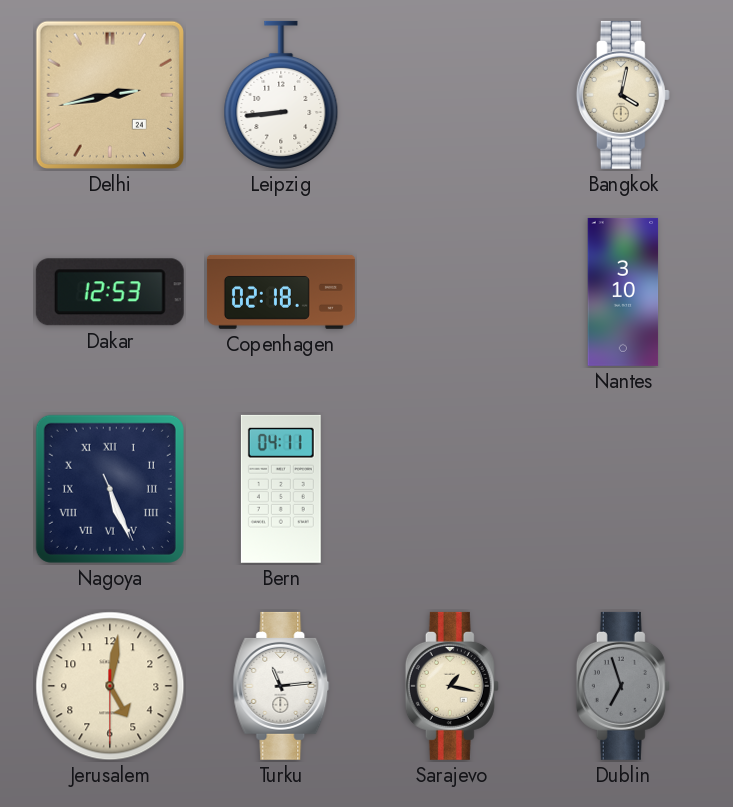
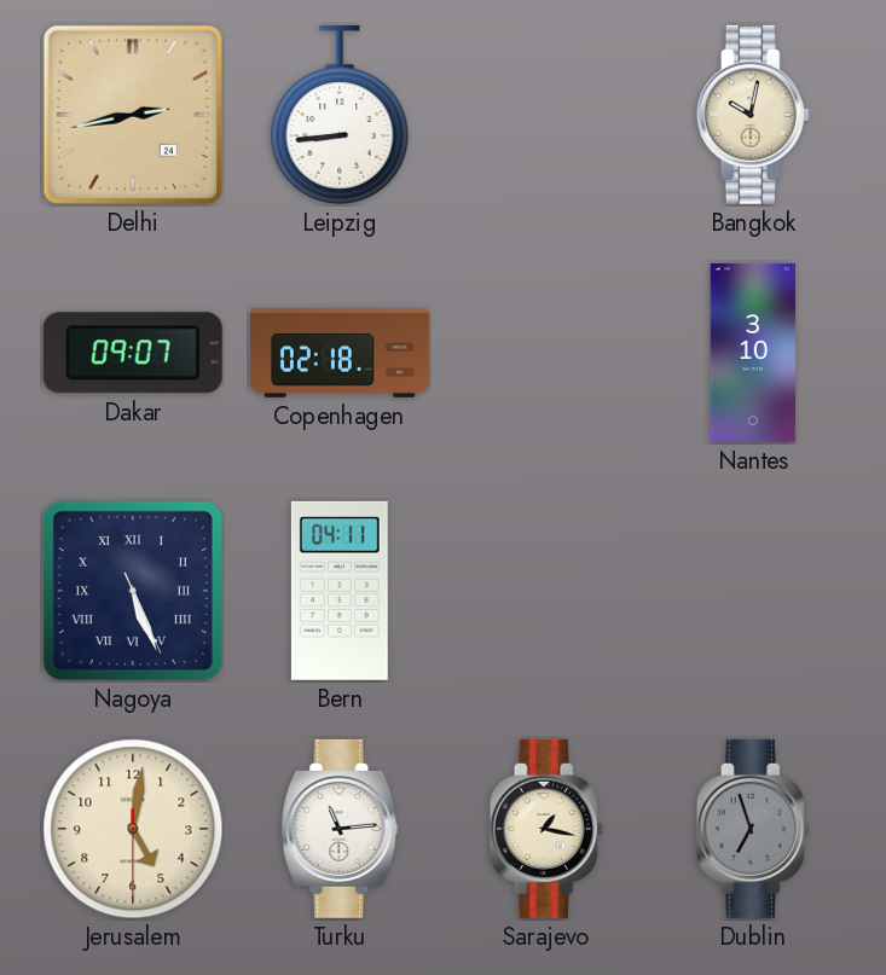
Bangkok: 4:02 -> 10:02 (753, 115)
Dakar: 12:53 -> 09:07 (133, 353)
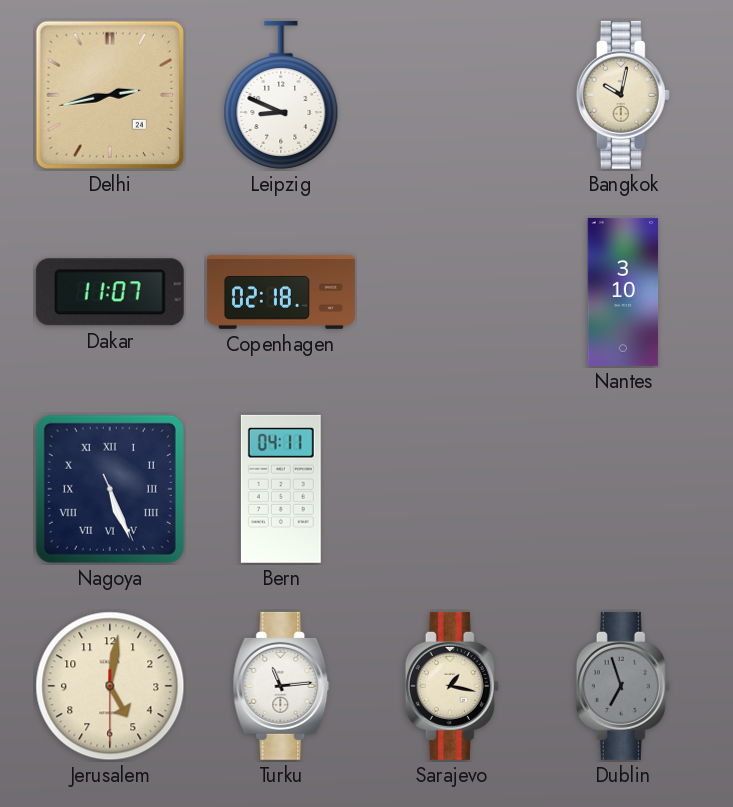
Leipzig: 8:44 -> 8:49 (281, 95)
Dakar: 09:07 -> 11:07 (110, 292)
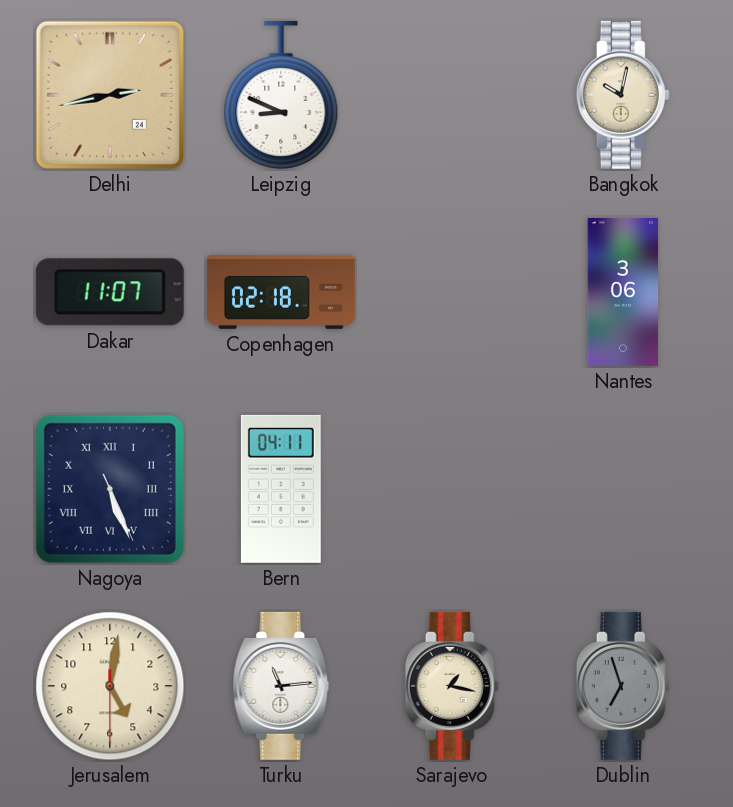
Nantes: 3:10 -> 3:06 (623, 292)
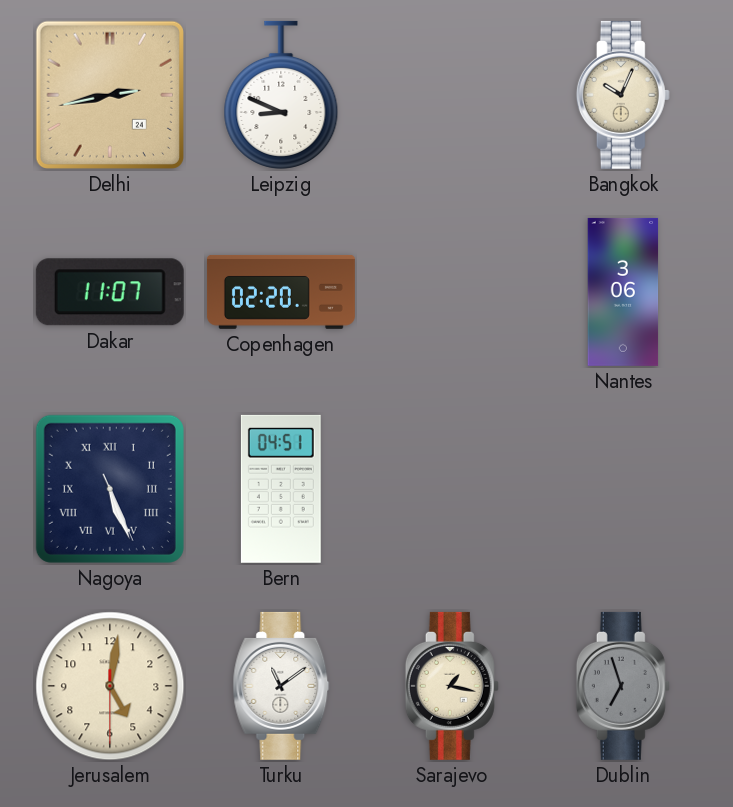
Bangkok: 10:02 -> 10:04 (623, 95)
Copenhagen: 02:18 -> 02:20 (281, 292)
Bern: 04:11 -> 04:51 (281, 489)
Turku: 11:14 -> 11:09 (281, 686)
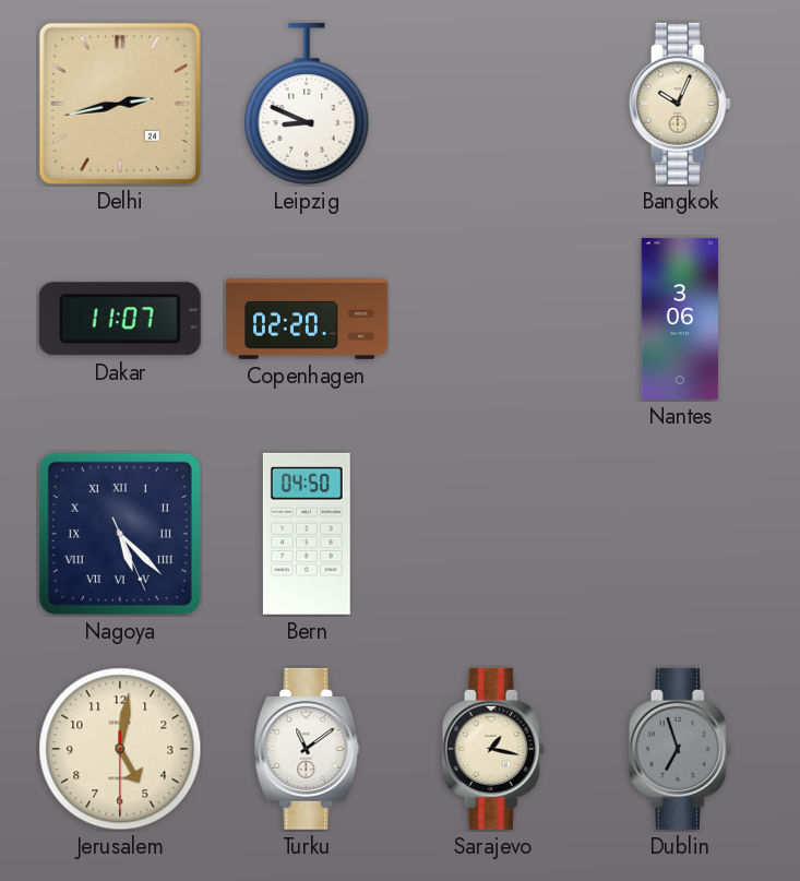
Nagoya: 5:26 -> 5:22 (120, 534)
Bern: 04:51 -> 04:50 (307, 534)
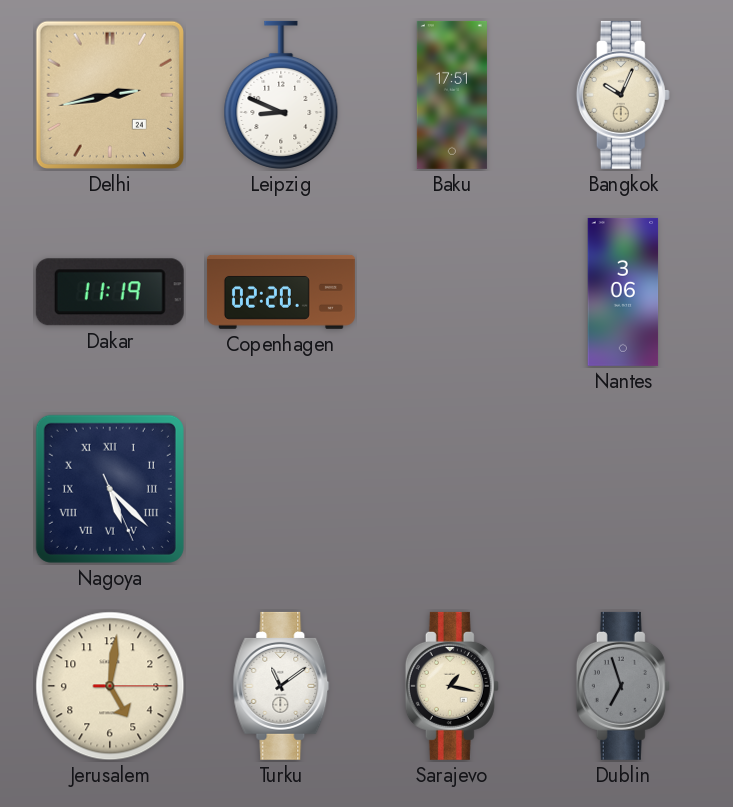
Baku: none -> 17:51 (452, 95)
Dakar: 11:07 -> 11:19 (110, 292)
Bern: 04:50 -> none (307, 534)
Jerusalem: 5:01:30 -> 5:01:15 (110, 686)
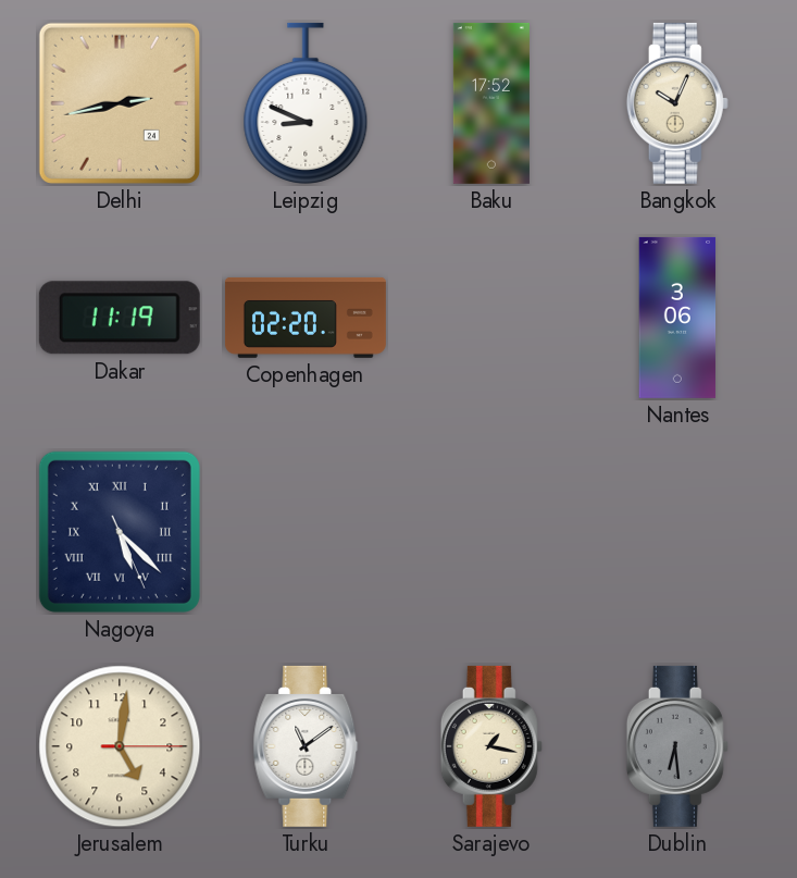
Baku: 17:51 -> 17:52 (491, 103)
Dublin: 6:57 -> 6:29 (677, 746)
